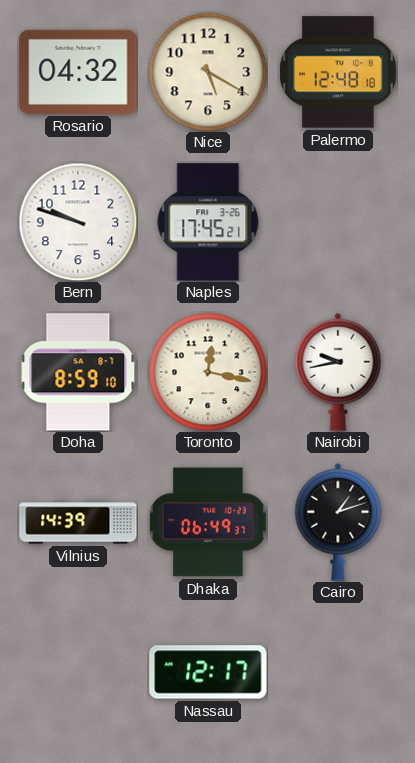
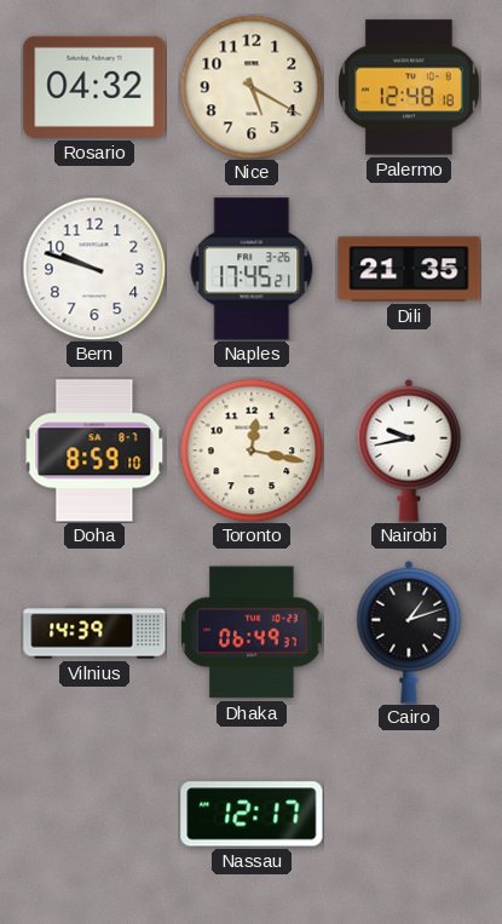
Dili: none -> 21:35 (409, 269)
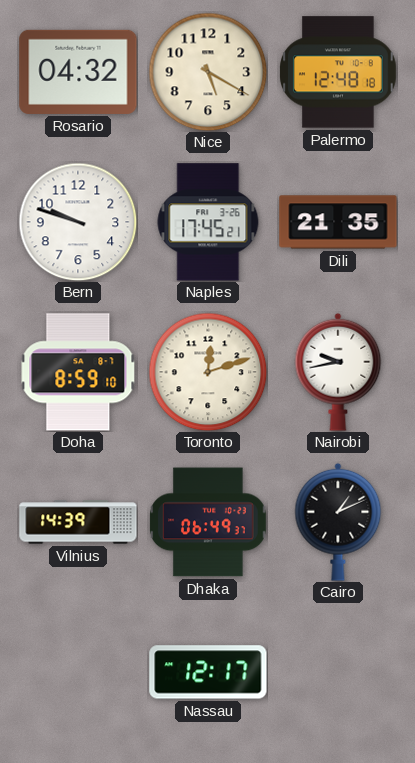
Toronto: 12:17 -> 12:12 (208, 372)
Cairo: 1:12 -> 1:11 (338, 522)
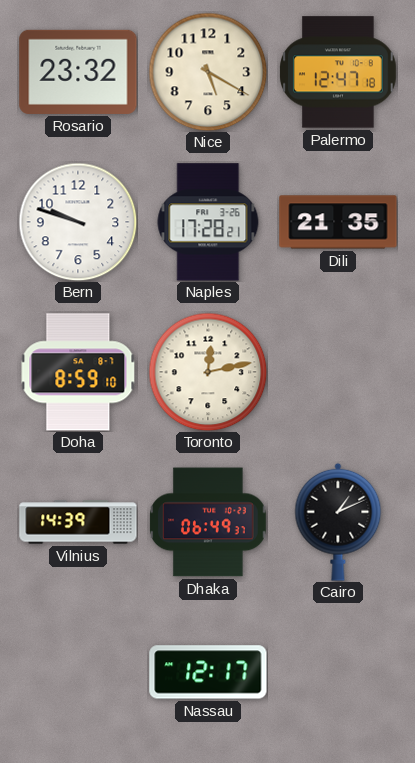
Rosario: 04:32 -> 23:32 (78, 72)
Palermo: 12:48 -> 12:47 (339, 72)
Naples: 17:45 -> 17:28 (208, 222)
Toronto: 12:12 -> 12:13 (208, 372)
Nairobi: 9:43 -> none (338, 372)
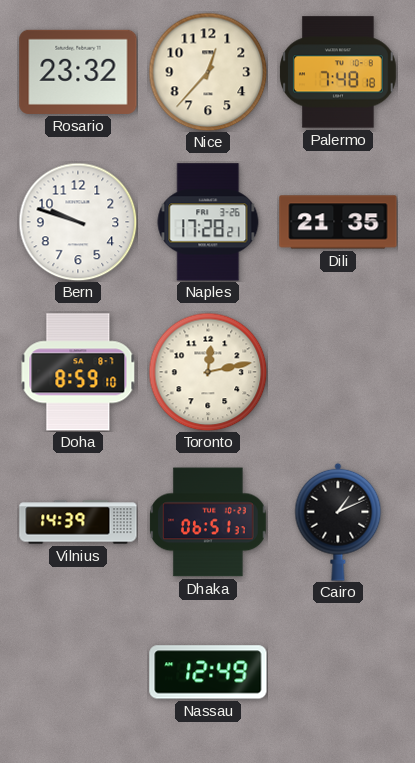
Nice: 5:20 -> 12:37 (208, 72)
Palermo: 12:47 -> 7:48 (339, 72)
Dhaka: 06:49 -> 06:51 (208, 522)
Nassau: 12:17 -> 12:49 (208, 672)
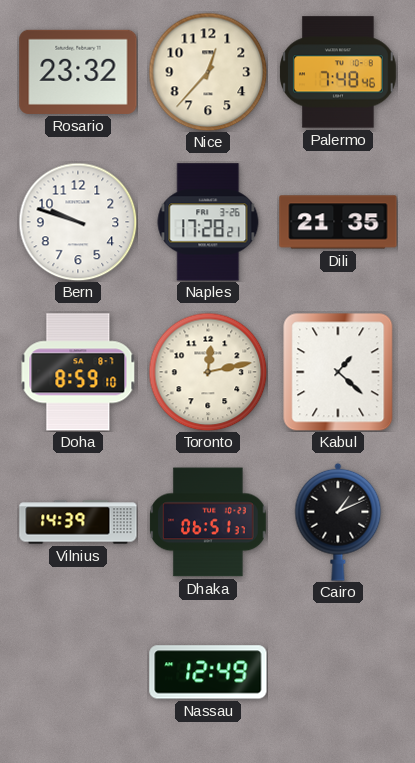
Palermo: 7:48:18 -> 7:48:46 (339, 72)
Kabul: none -> 1:22 (338, 372)
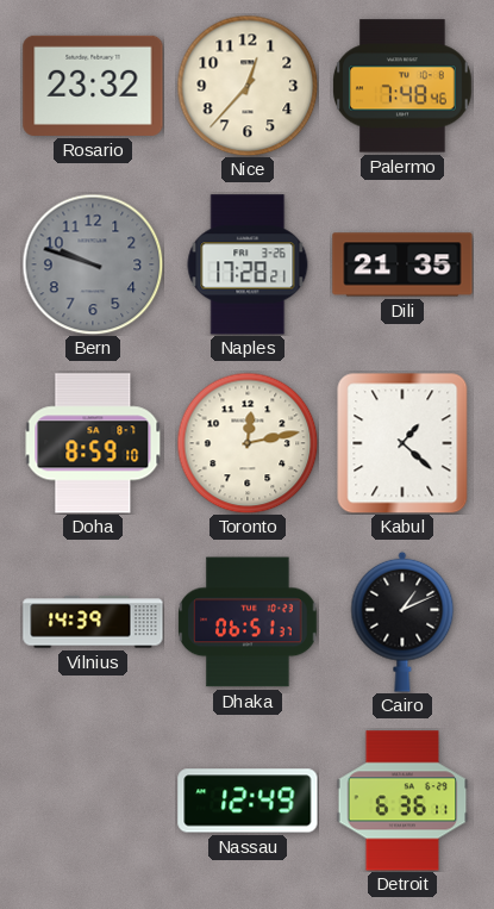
Bern dial: white -> grey (93, 264)
Detroit: none -> 6:36 (402, 801)
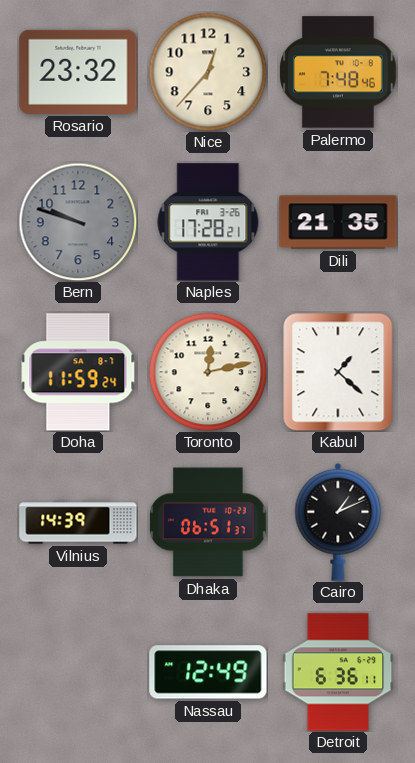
Doha: 8:59 -> 11:59 (78, 372)
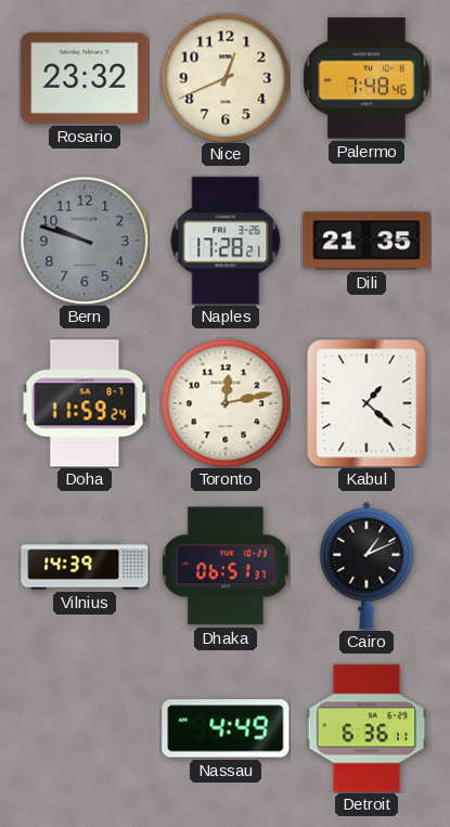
Nice: 12:37 -> 12:41 (226, 78)
Nassau: 12:49 -> 4:49 (226, 728)
